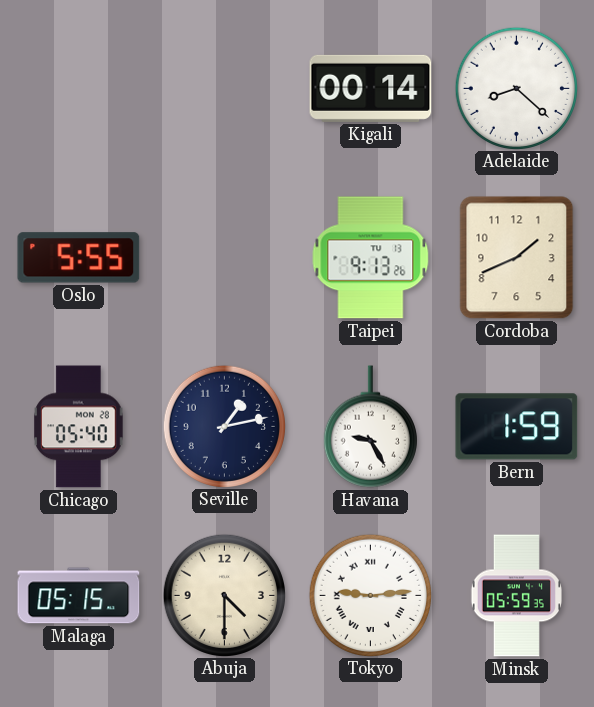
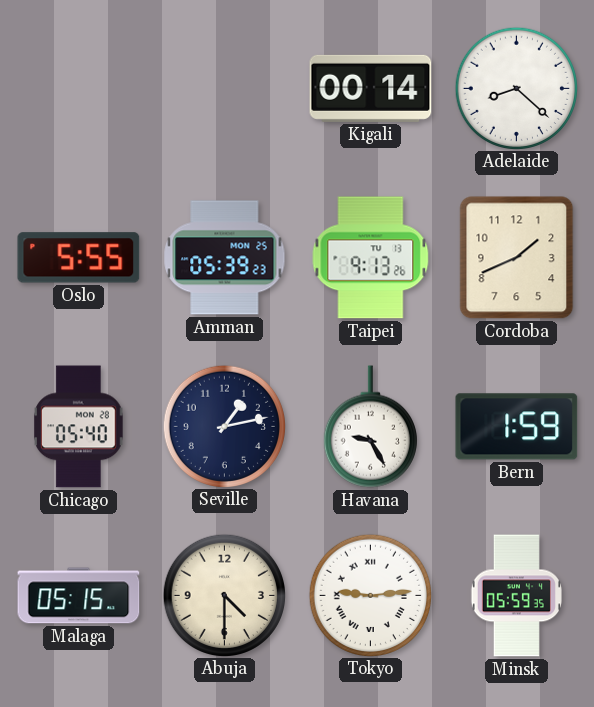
Amman: none -> 05:39 (225, 258)
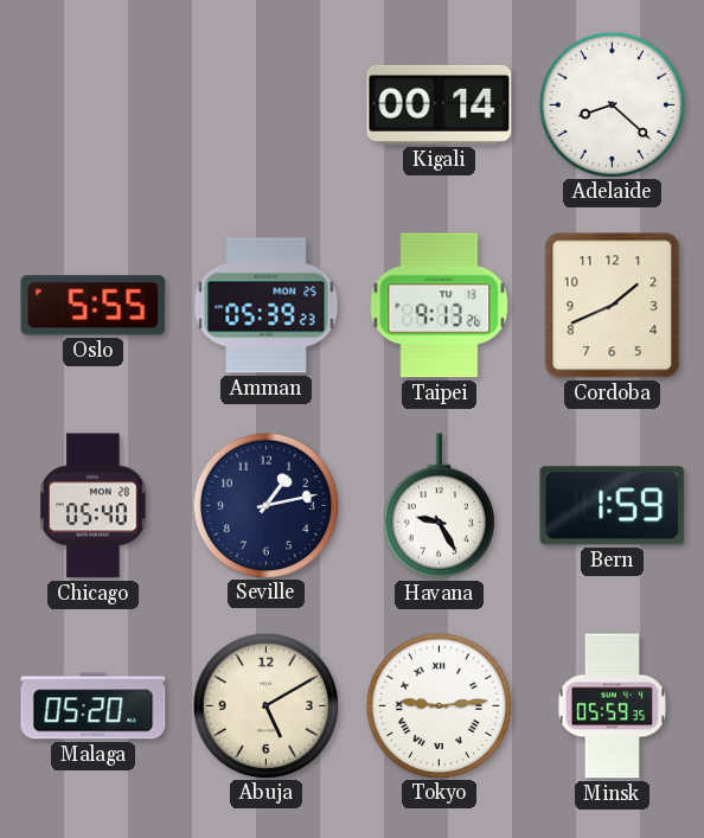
Malaga: 05:15 -> 05:20 (94, 706)
Abuja: 4:30 -> 5:10 (265, 705)
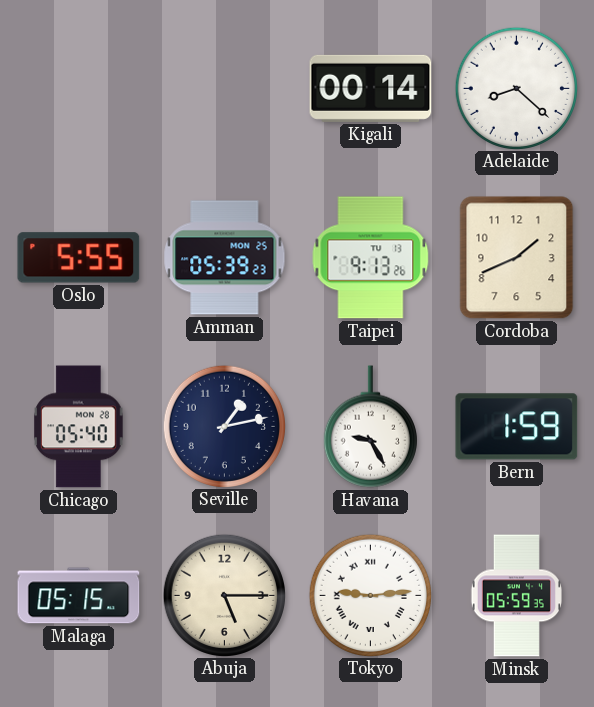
Malaga: 05:20 -> 05:15 (79, 596)
Abuja: 5:10 -> 5:15 (224, 595)
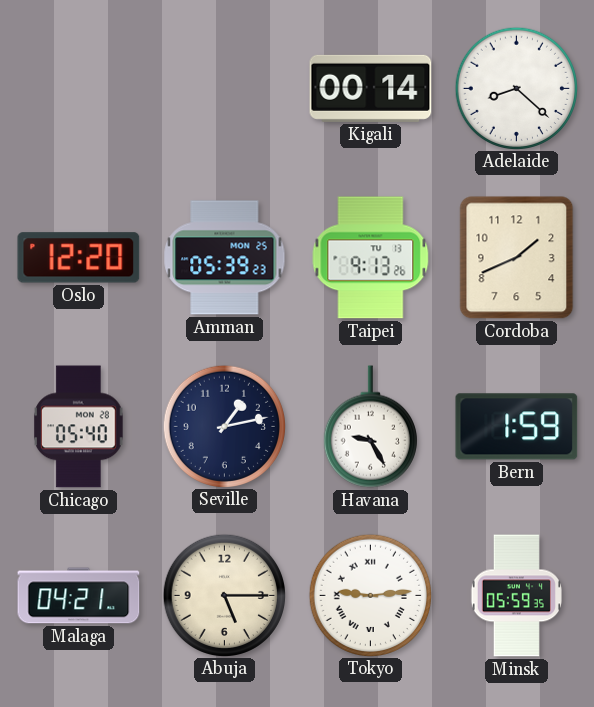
Oslo: 5:55 -> 12:20 (79, 258)
Malaga: 05:15 -> 04:21 (79, 596)
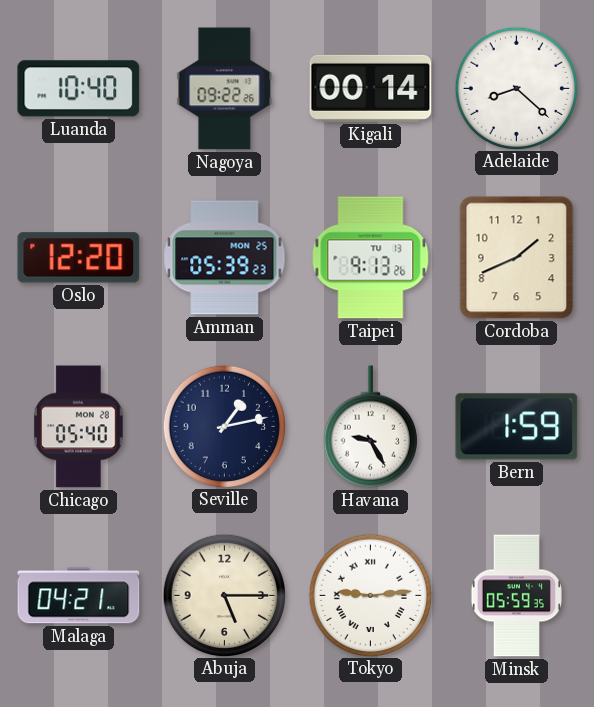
Luanda: none -> 10:40 (79, 89)
Nagoya: none -> 09:22 (225, 89)
